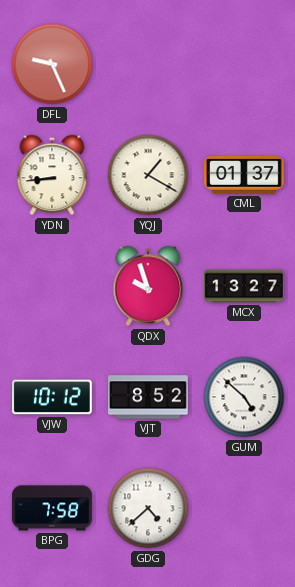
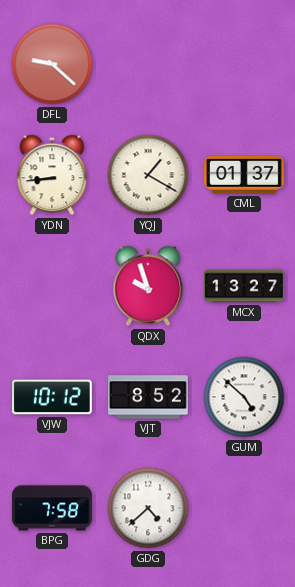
DFL: 9:26 -> 9:22 (52, 64)
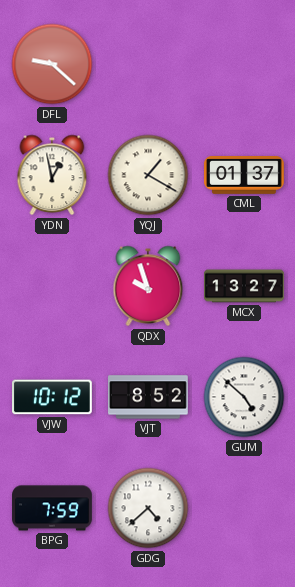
YDN: 8:44 -> 12:58 (52, 175)
BPG: 7:58 -> 7:59 (52, 508)
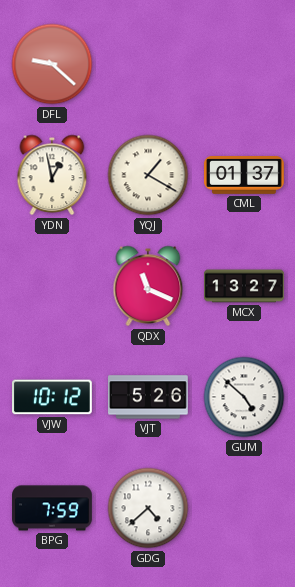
QDX: 9:57 -> 11:19 (148, 286)
VJT: 8:52 -> 5:26 (149, 397)
